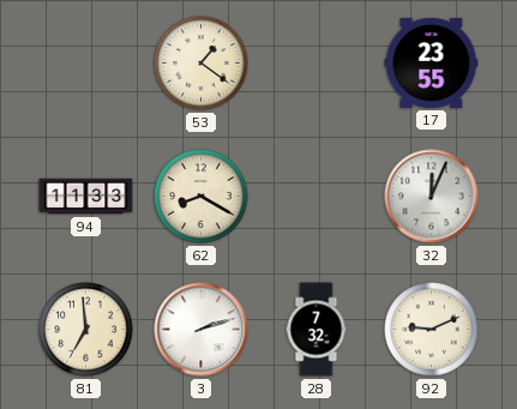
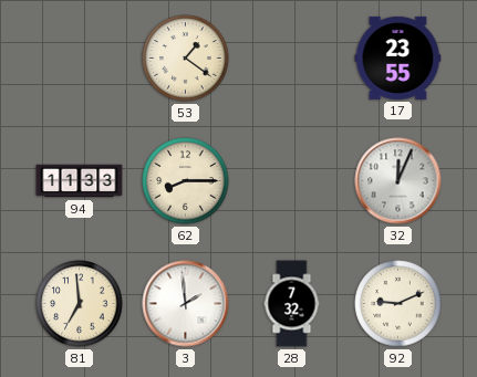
62: 8:20 -> 8:15 (186, 181)
3: 2:12 -> 1:59 (186, 304)
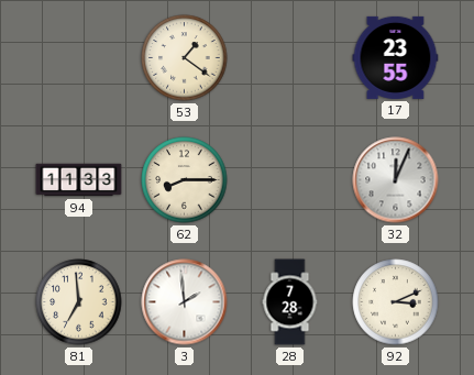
28: 7:32 -> 7:28 (290, 302)
92: 9:11 -> 3:11 (396, 302)
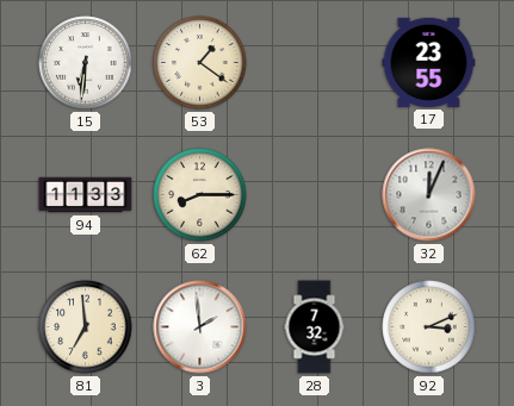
15: none -> 6:31 (86, 63)
28: 7:28 -> 7:32 (315, 327)
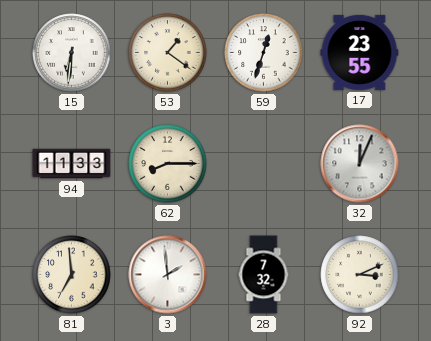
59: none -> 12:33 (264, 53)
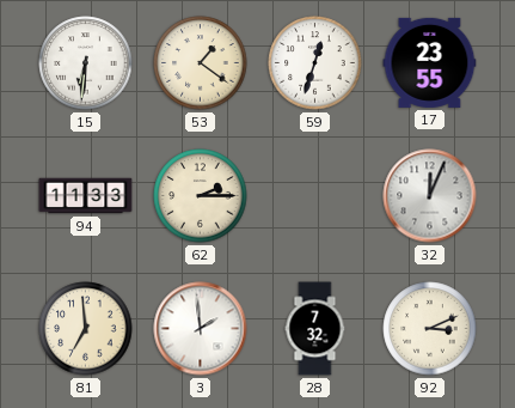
62: 8:15 -> 2:15 (201, 196)
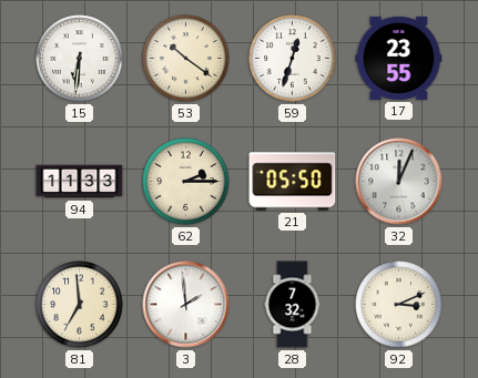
53: 1:21 -> 10:21 (186, 59)
21: none -> 05:50 (293, 182)
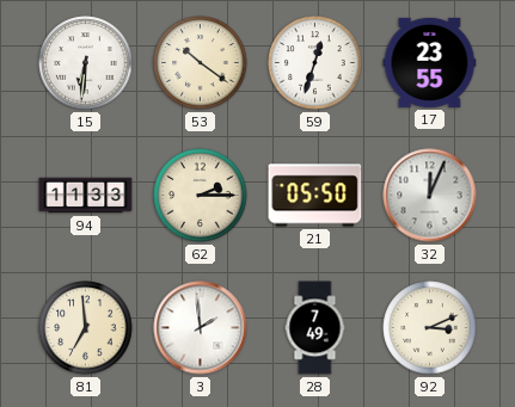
28: 7:32 -> 7:49 (315, 328)
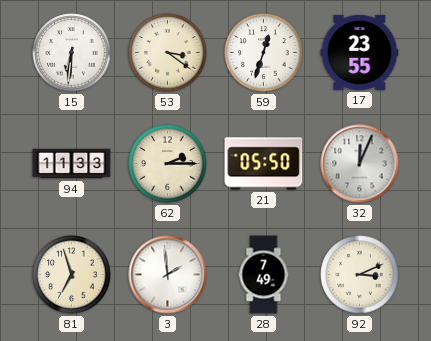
53: 10:21 -> 3:21 (168, 53)
81: 6:59 -> 6:57 (72, 275)
